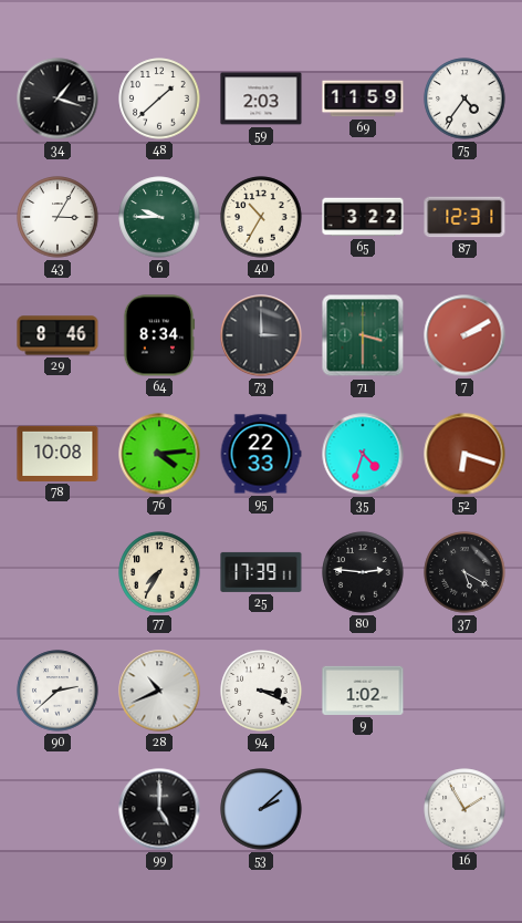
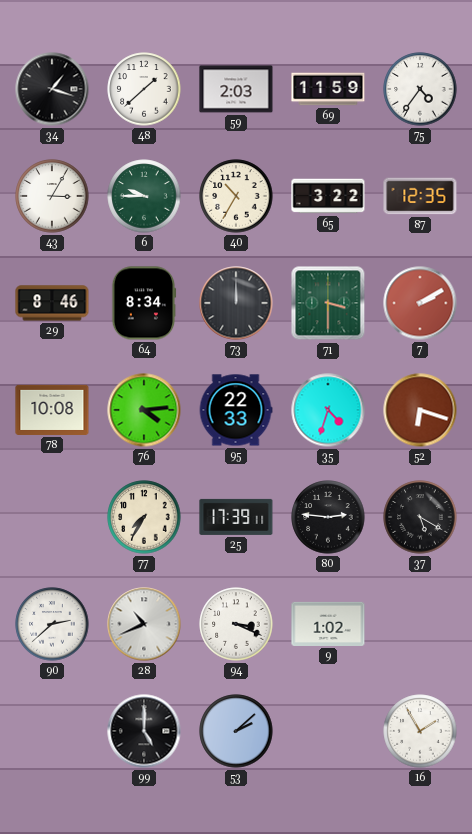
87: 12:31 -> 12:35 (420, 196)
73: 3:00 -> 12:00 (236, 303)
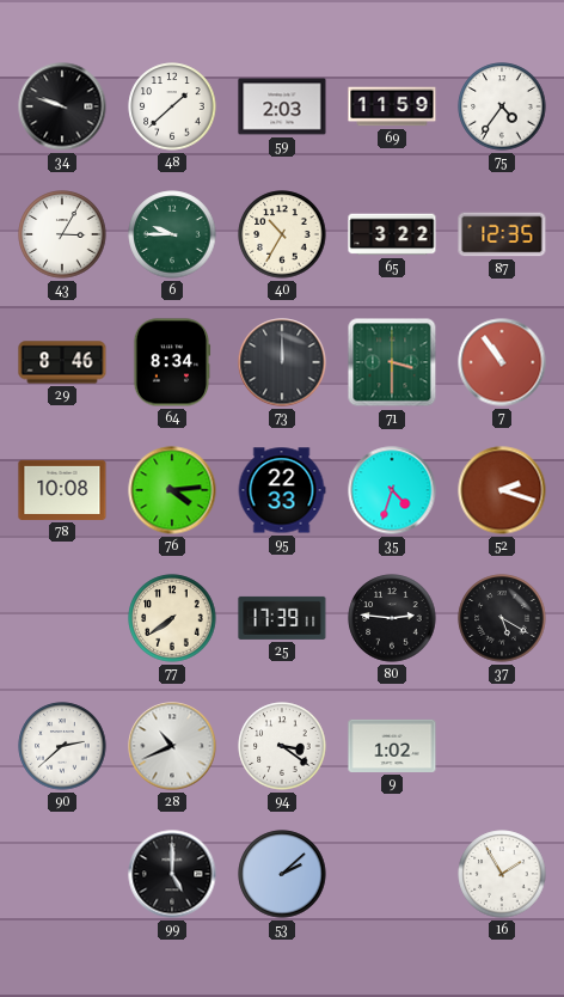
34: 1:18 -> 9:48 (62, 106)
7: 2:10 -> 10:54 (502, 362)
52: 6:18 -> 2:18 (502, 490)
77: 7:35 -> 7:39 (172, 618)
94: 3:19 -> 3:21 (282, 746)
